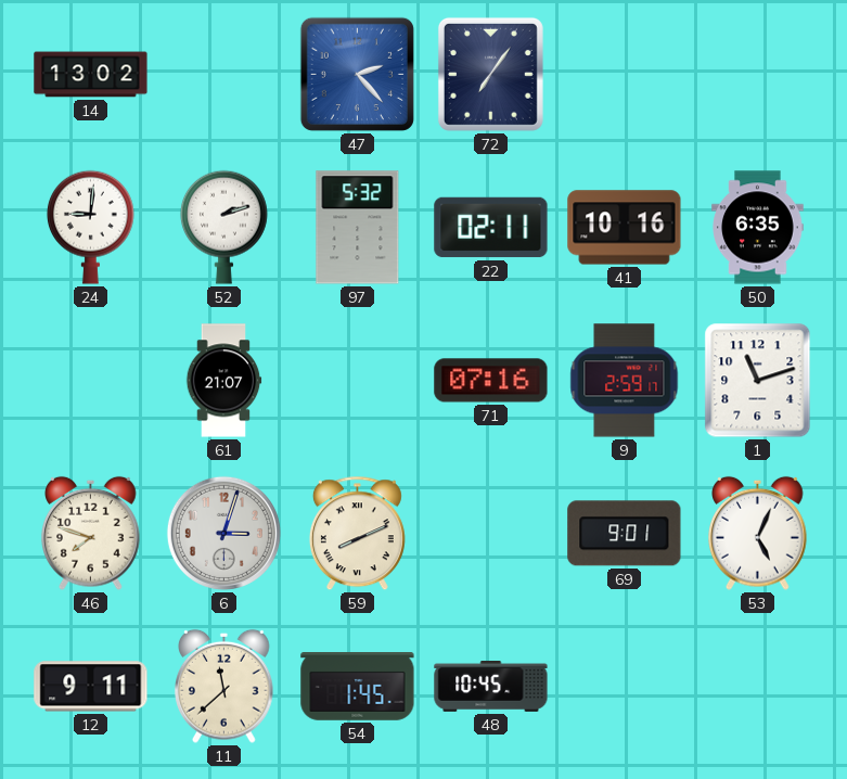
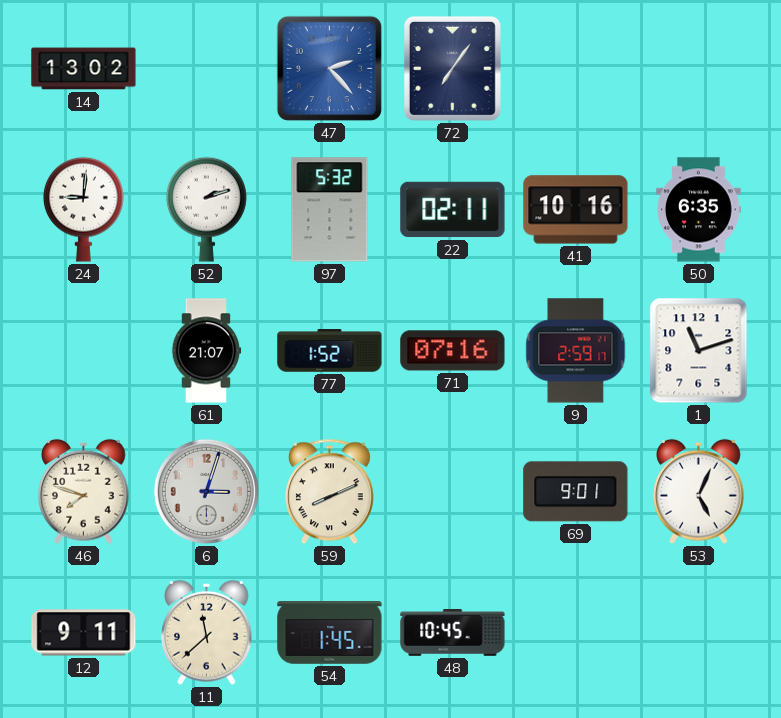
77: none -> 1:52 (330, 351)
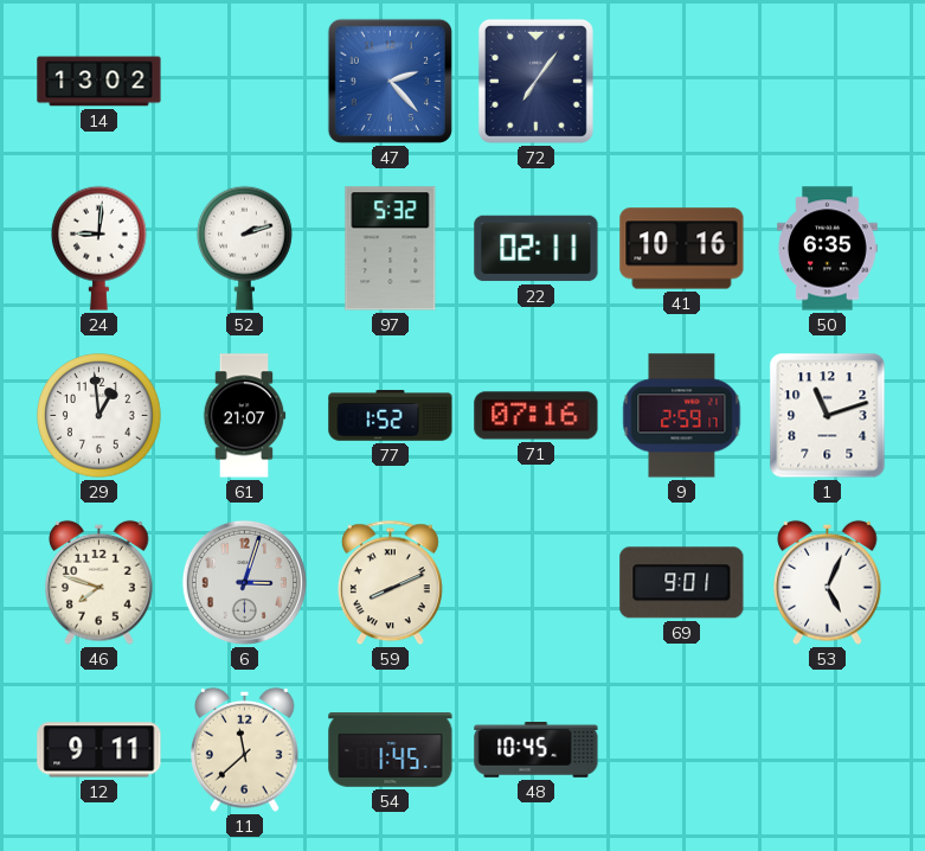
29: none -> 12:59 (99, 416)
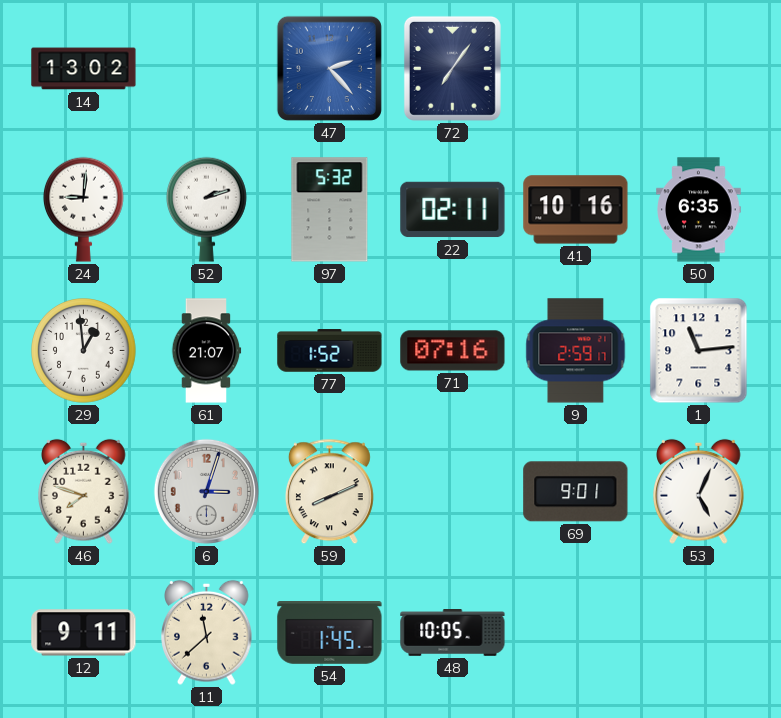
1: 11:12 -> 11:14 (699, 351)
48: 10:45 -> 10:05 (453, 633)
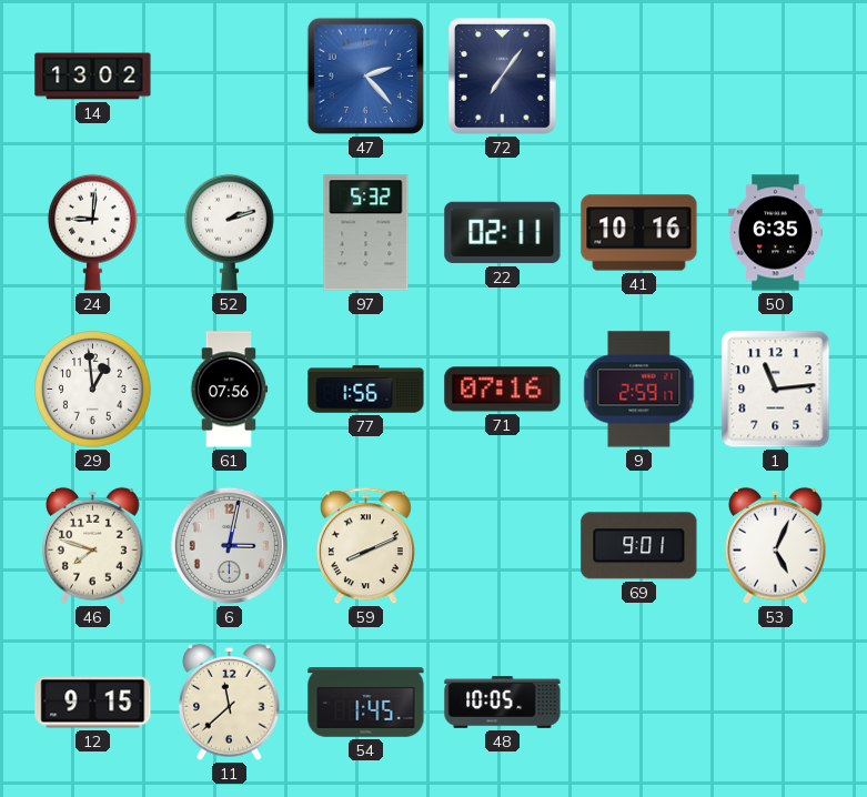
61: 21:07 -> 07:56 (229, 390)
77: 1:52 -> 1:56 (366, 390)
6: 3:03 -> 3:02 (229, 545)
12: 9:11 -> 9:15 (93, 703)
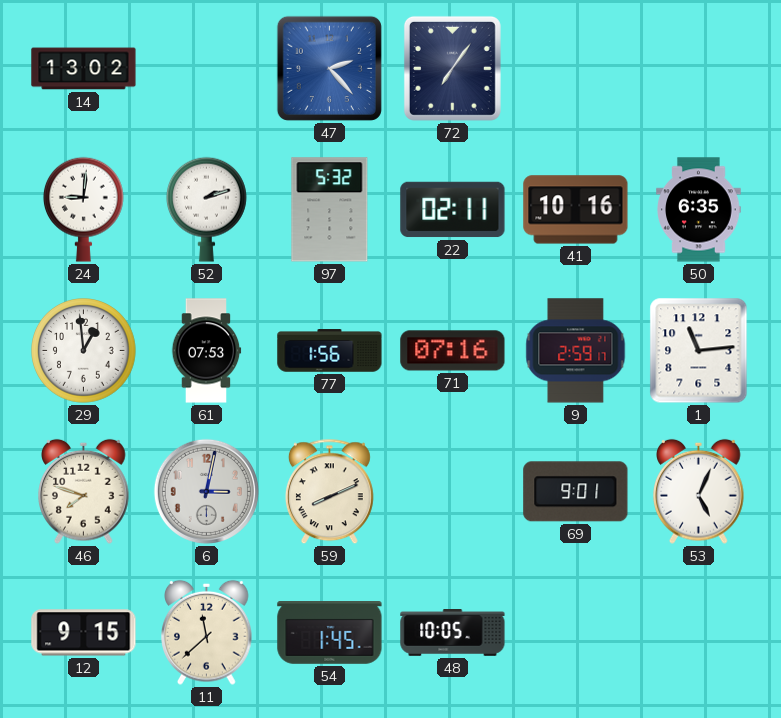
61: 07:56 -> 07:53 (206, 351)
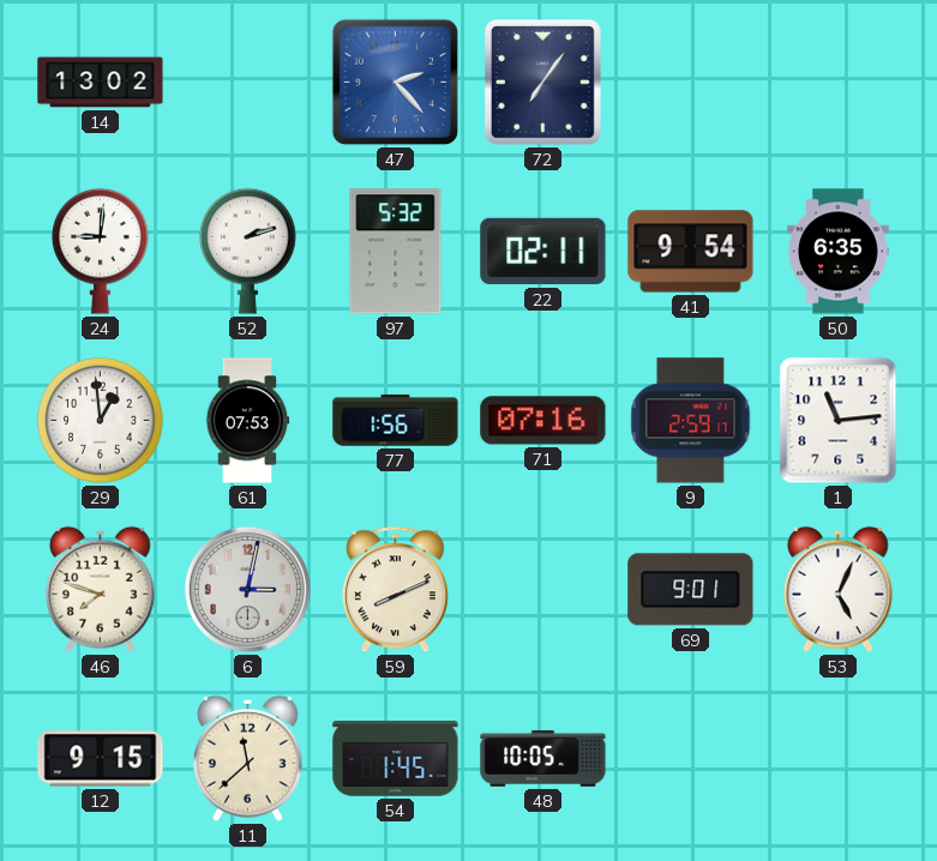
41: 10:16 -> 9:54 (691, 252)
